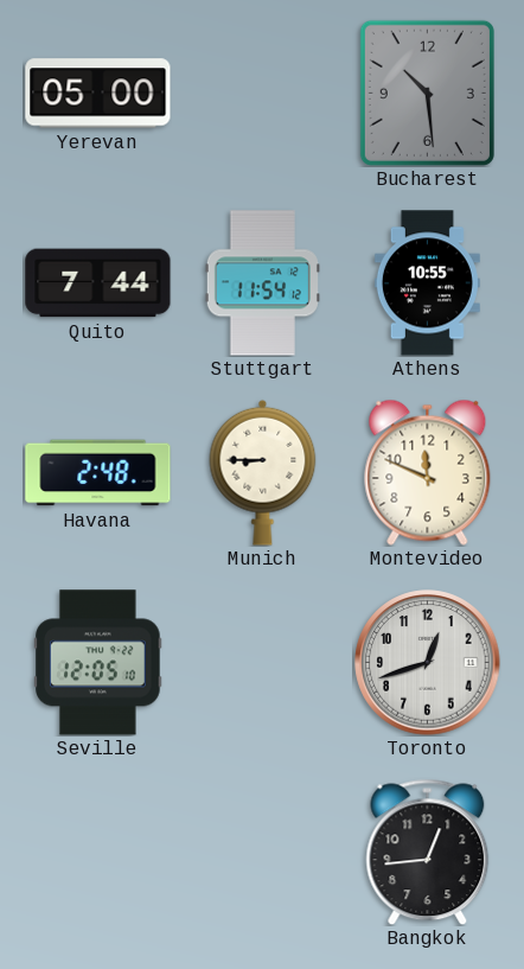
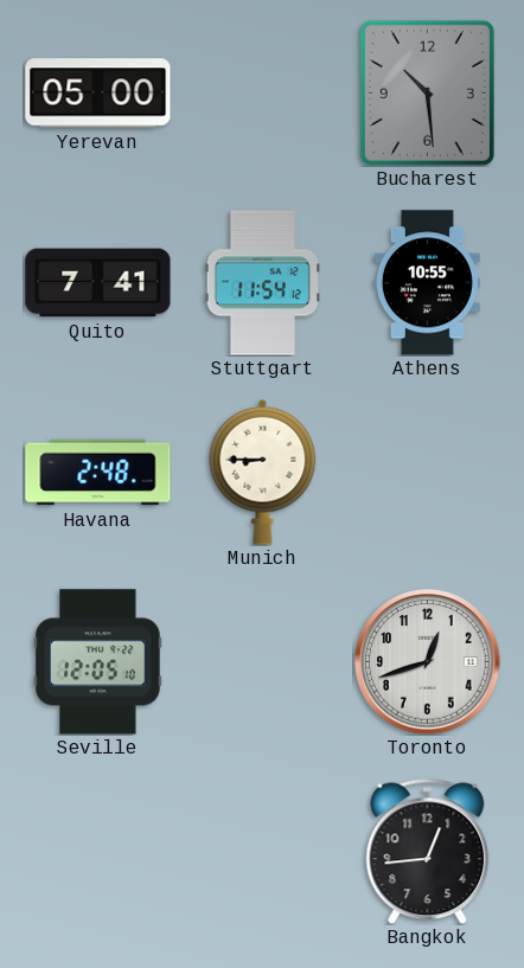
Quito: 7:44 -> 7:41 (98, 283)
Montevideo: 11:49 -> none (428, 472)
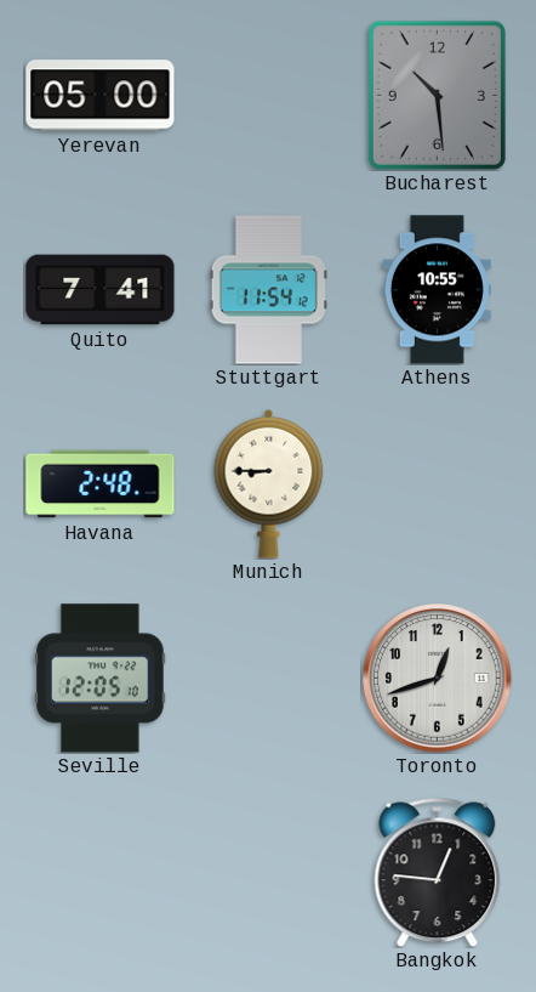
Bangkok: 12:44 -> 12:46 (438, 872)
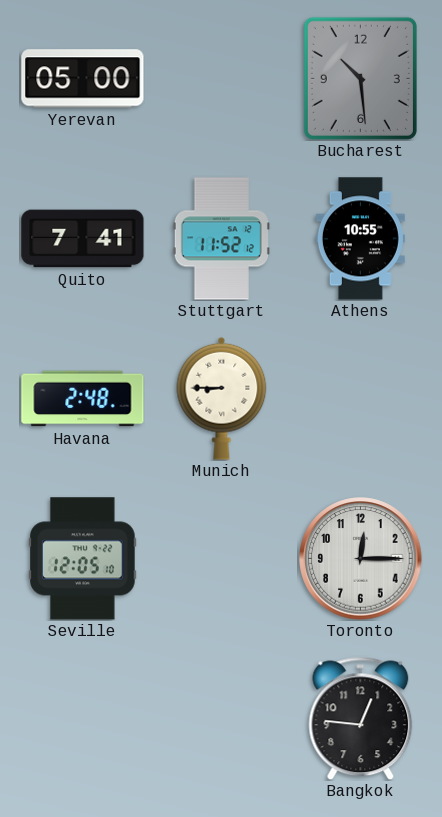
Stuttgart: 11:54 -> 11:52 (221, 239)
Toronto: 12:42 -> 12:15 (361, 559)
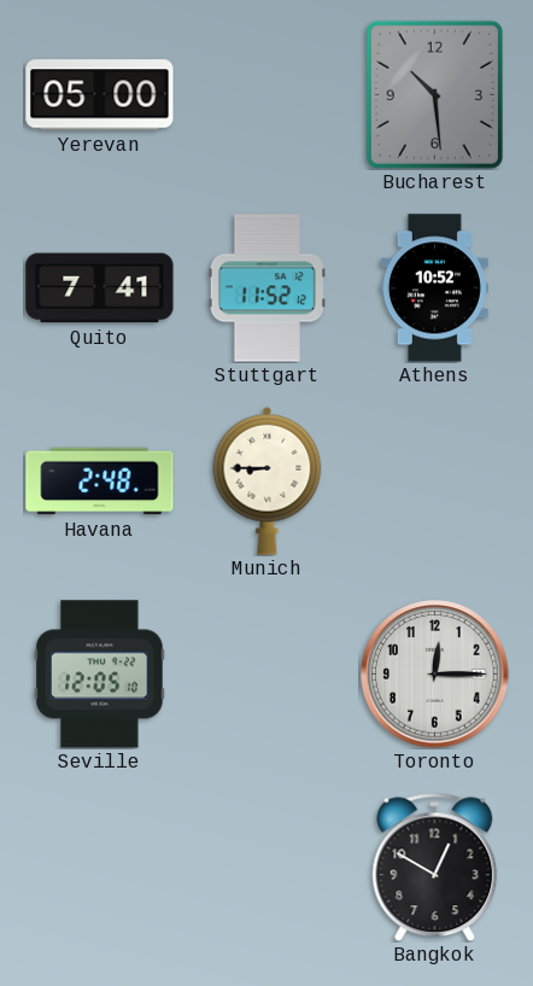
Athens: 10:55 -> 10:52 (434, 288)
Bangkok: 12:46 -> 12:50 (435, 867)
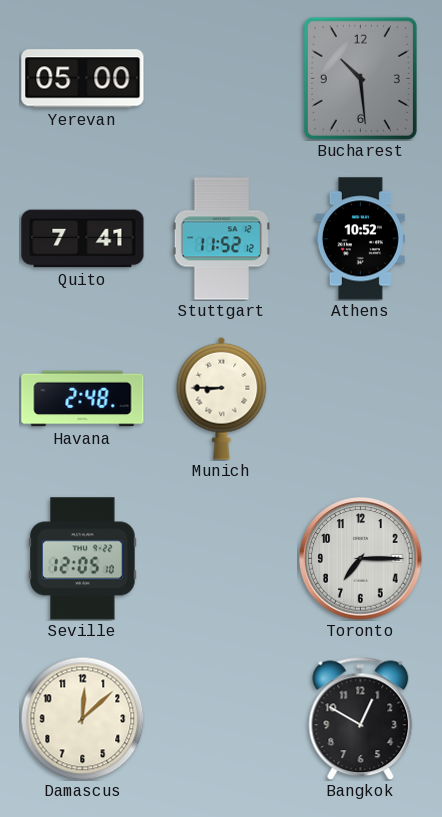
Toronto: 12:15 -> 7:15 (361, 559)
Damascus: none -> 12:08 (82, 718)
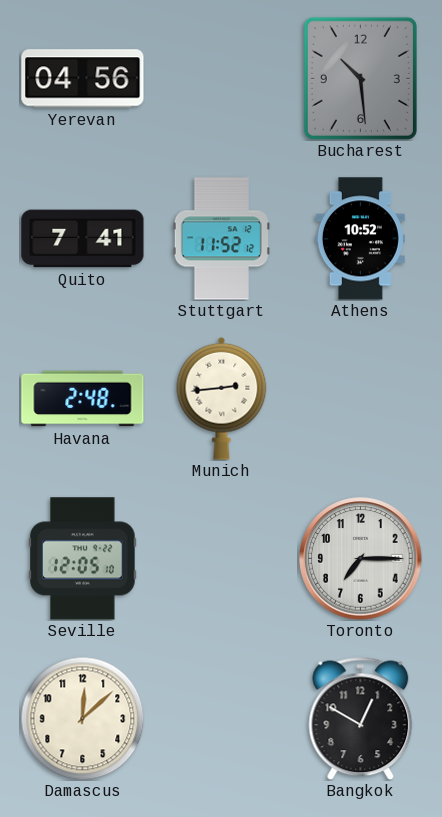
Yerevan: 05:00 -> 04:56 (83, 79)
Munich: 8:45 -> 2:44 (222, 398)
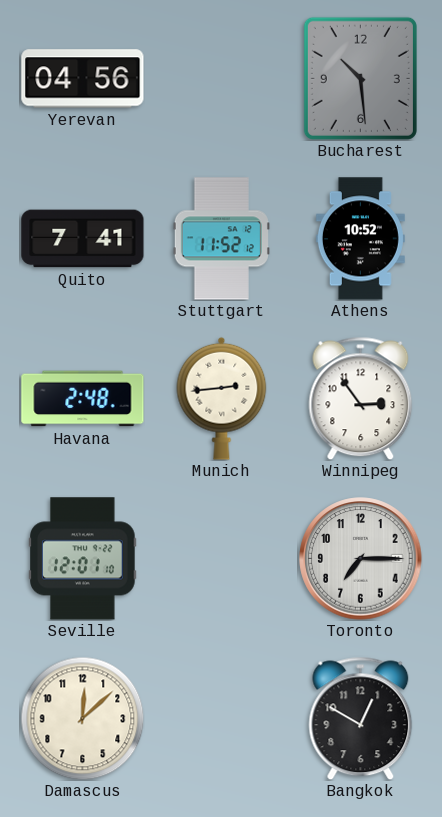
Winnipeg: none -> 2:54 (361, 398)
Seville: 12:05 -> 12:01 (83, 559)
